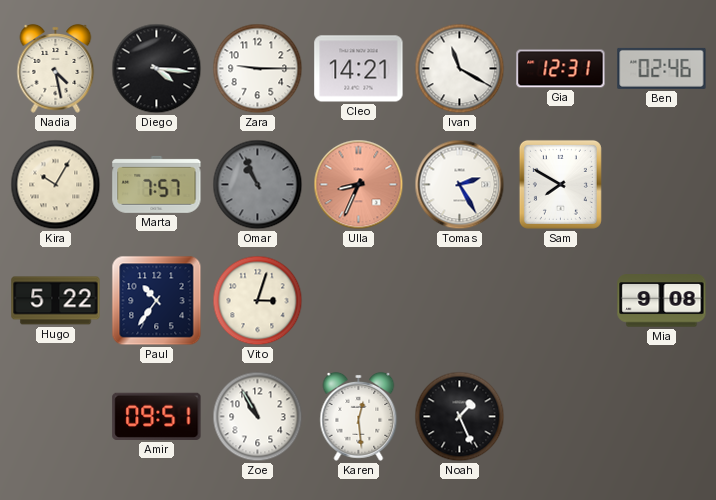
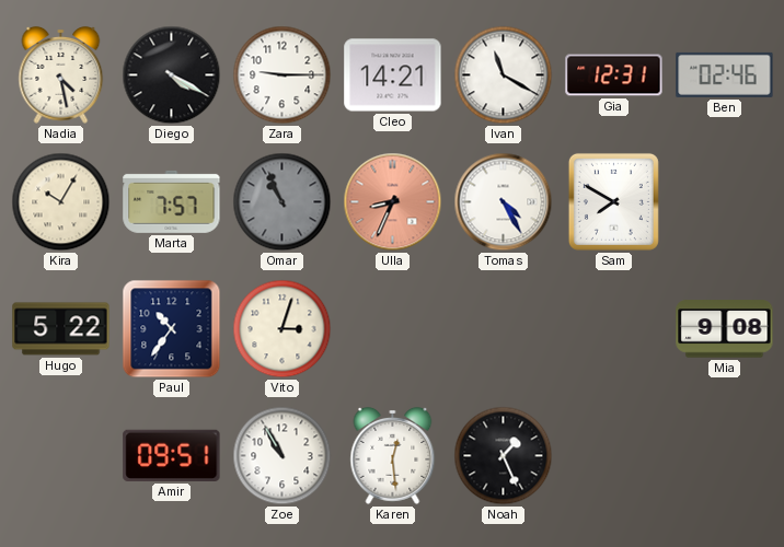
Diego: 4:16 -> 4:20 (172, 75)
Tomas: 2:25 -> 4:25 (504, 202)
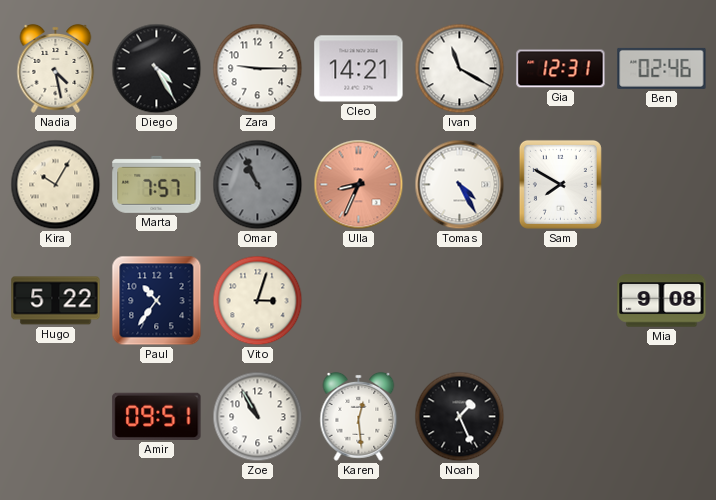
Diego: 4:20 -> 4:25 (157, 69)
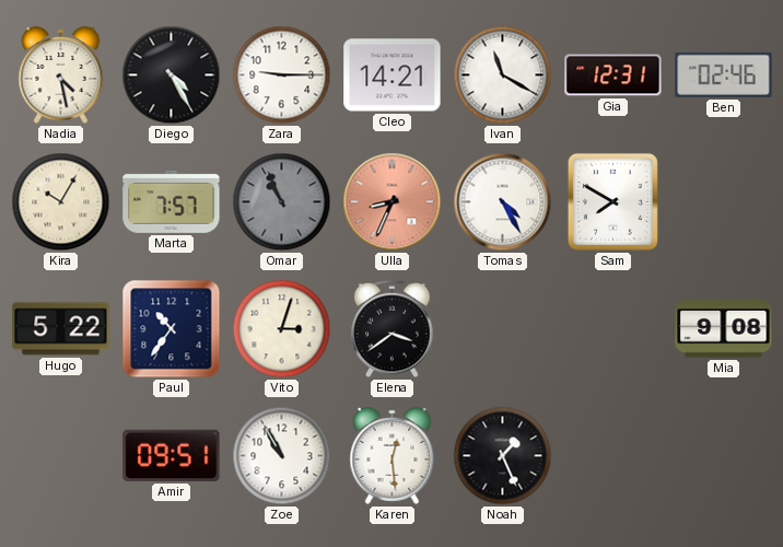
Elena: none -> 3:39 (393, 329)
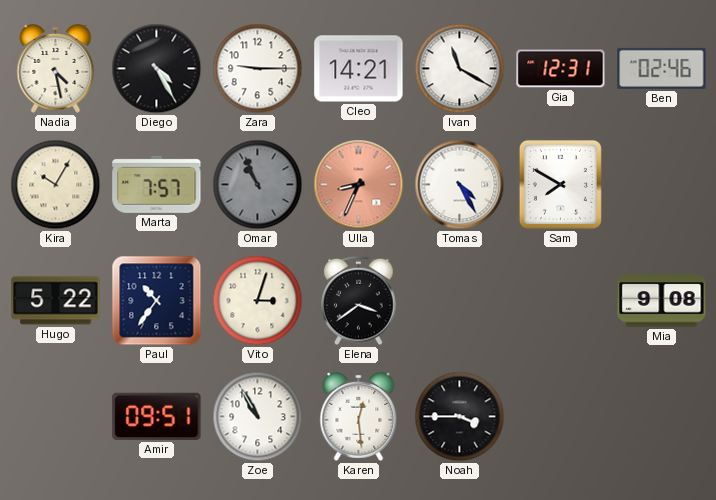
Noah: 1:26 -> 3:45 (460, 417)
